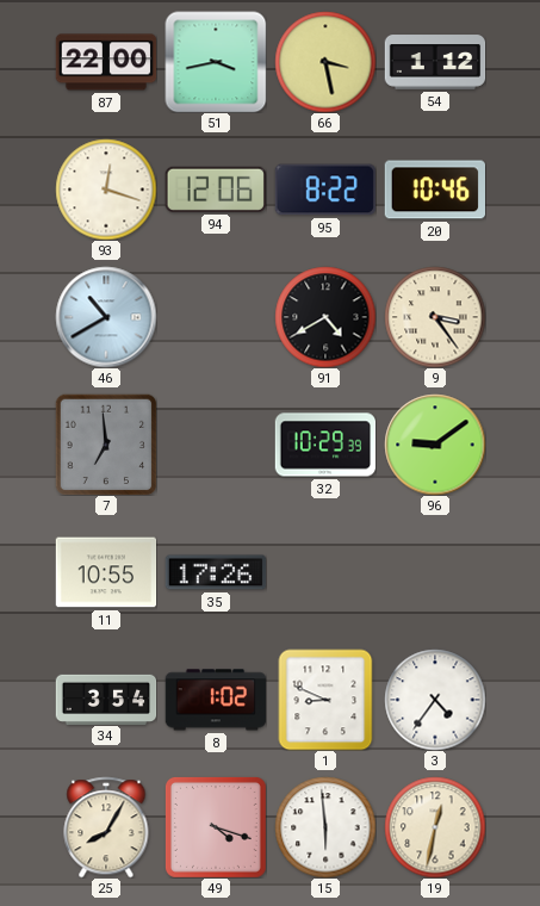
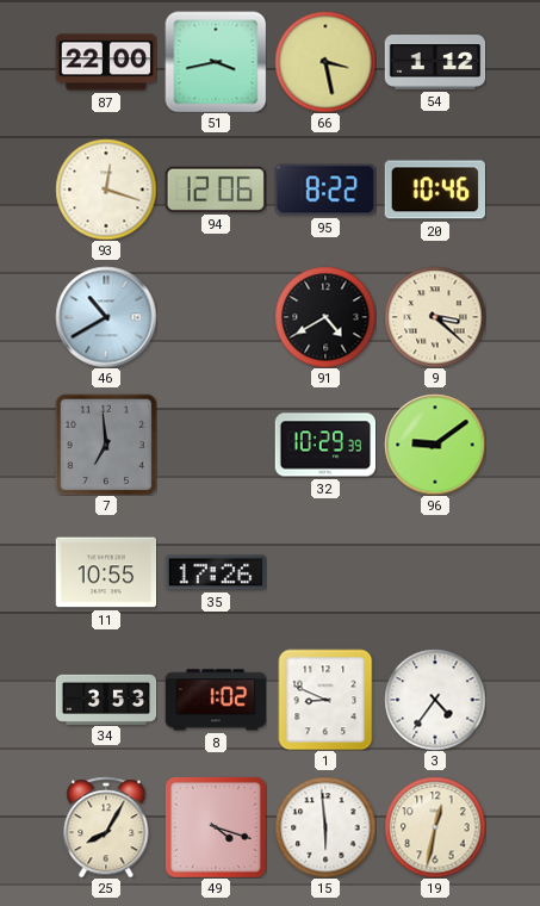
9: 3:24 -> 3:22 (435, 317)
34: 3:54 -> 3:53 (106, 699)
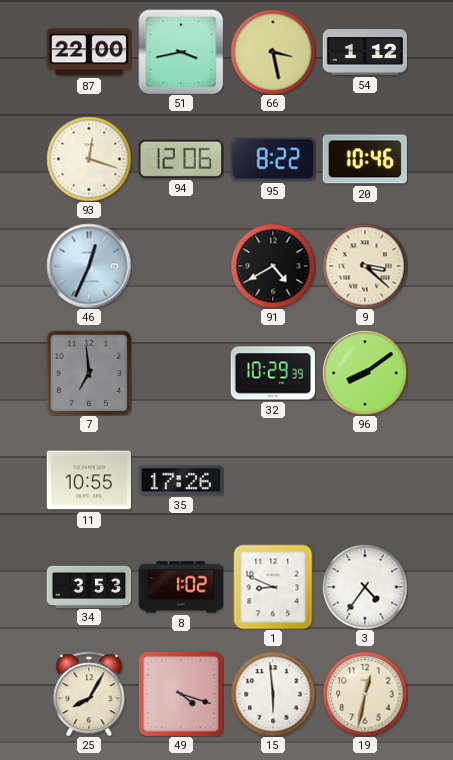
46: 10:40 -> 12:34 (89, 266)
96: 9:09 -> 8:09 (365, 373)
